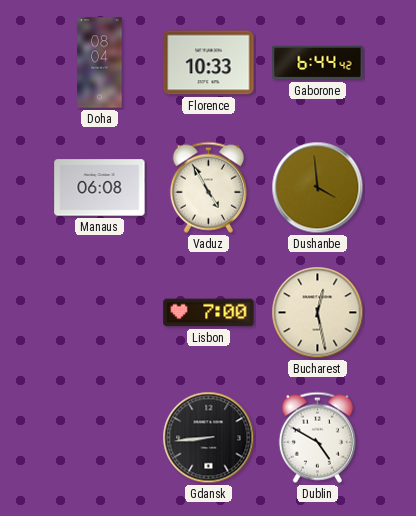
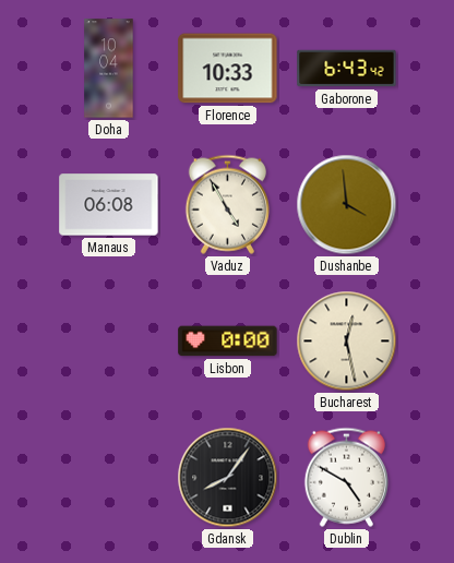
Doha: 08:04 -> 10:04 (109, 69)
Gaborone: 6:44 -> 6:43 (347, 69)
Lisbon: 7:00 -> 0:00 (228, 342)
Gdansk: 8:44 -> 8:06 (228, 478)
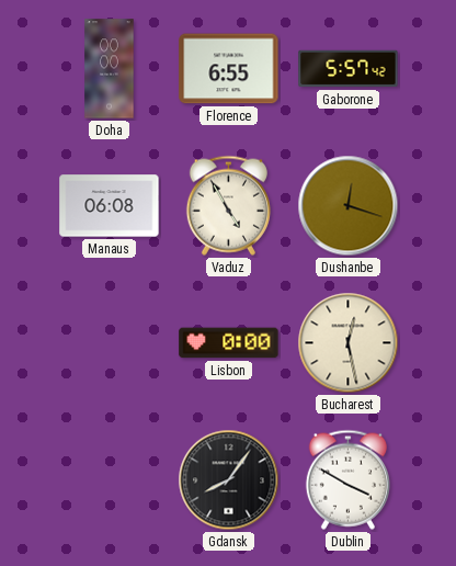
Doha: 10:04 -> 00:00 (110, 69)
Florence: 10:33 -> 6:55 (229, 69)
Gaborone: 6:43 -> 5:57 (349, 69)
Dushanbe: 3:59 -> 12:18 (349, 206)
Dublin: 4:50 -> 3:50 (347, 479)
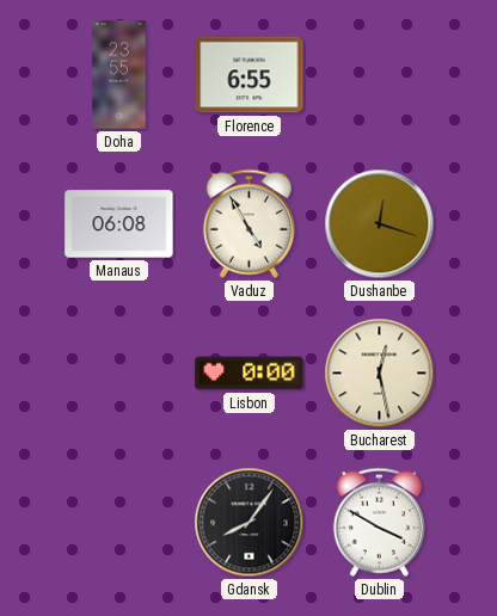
Doha: 00:00 -> 23:55 (119, 75)
Gaborone: 5:57 -> none (349, 69)
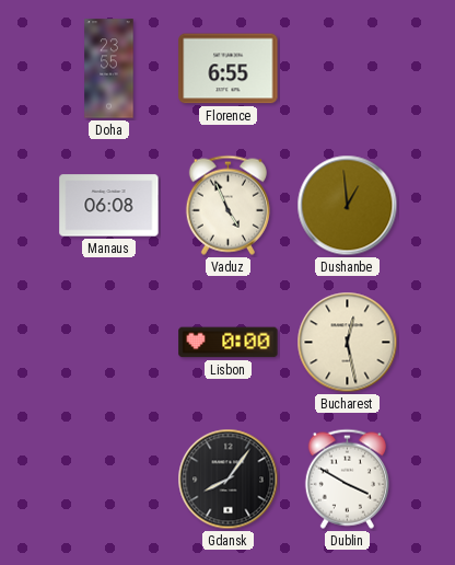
Vaduz: 4:55 -> 4:56 (227, 205)
Dushanbe: 12:18 -> 12:59 (348, 206)
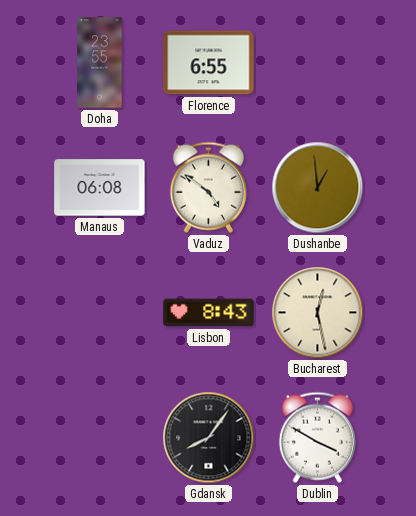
Vaduz: 4:56 -> 4:51 (208, 187)
Lisbon: 0:00 -> 8:43 (209, 313)
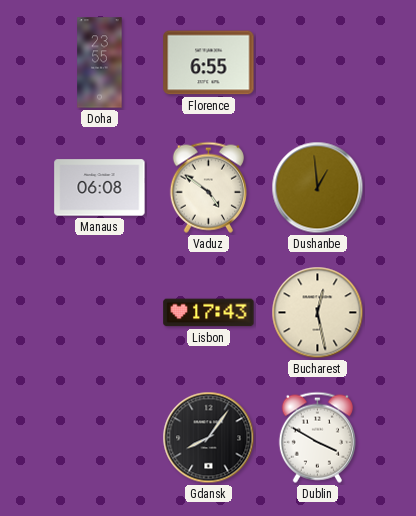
Lisbon: 8:43 -> 17:43 (209, 313)
